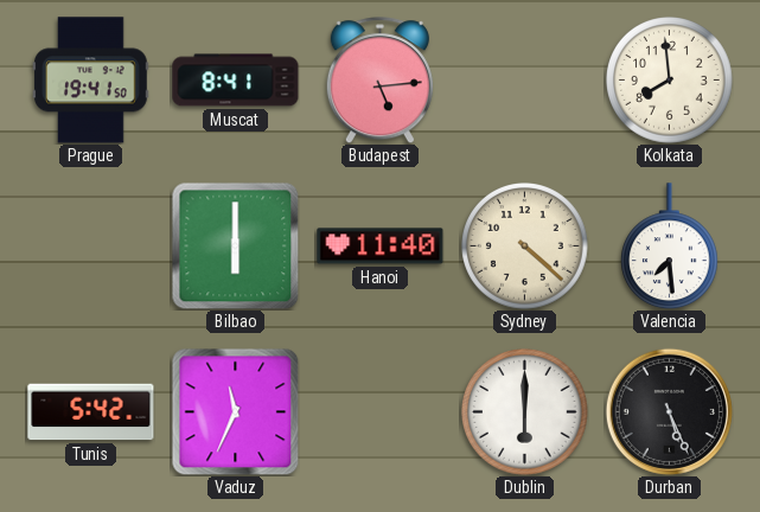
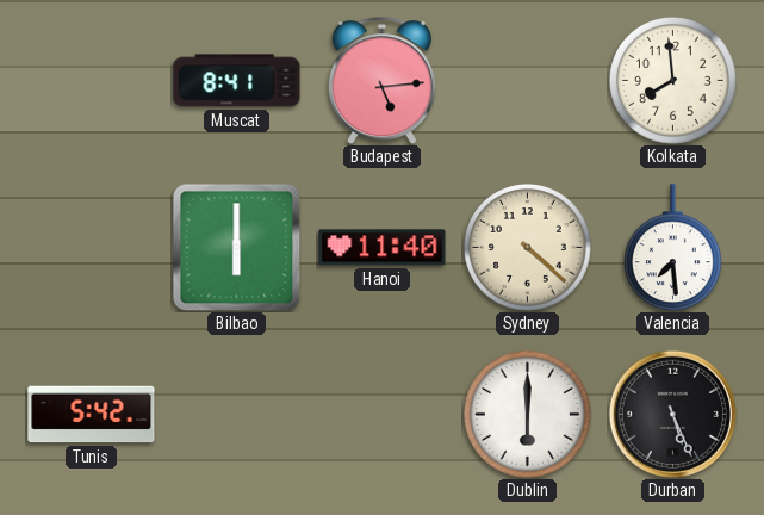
Prague: 19:41 -> none (91, 81)
Vaduz: 11:34 -> none (235, 411)
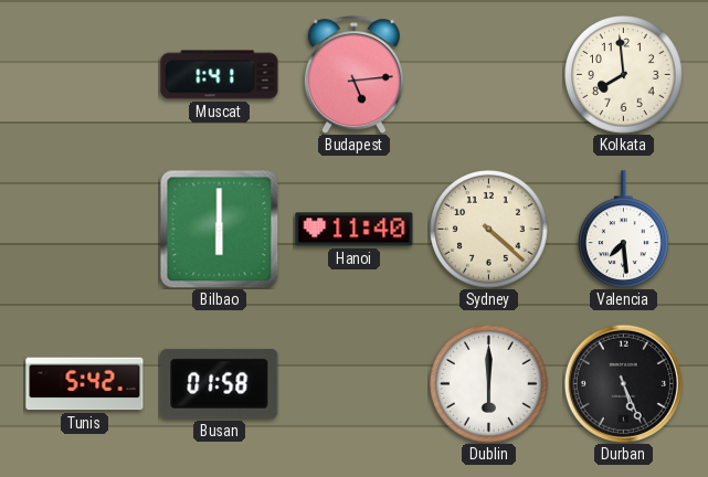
Muscat: 8:41 -> 1:41 (220, 75)
Busan: none -> 01:58 (220, 383)
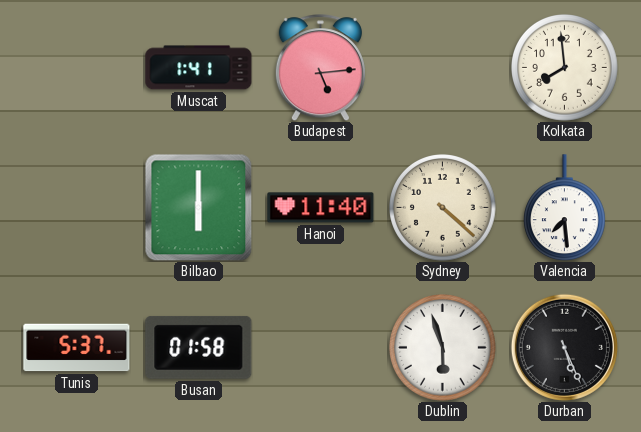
Tunis: 5:42 -> 5:37 (77, 348)
Dublin: 6:00 -> 5:57 (443, 348)
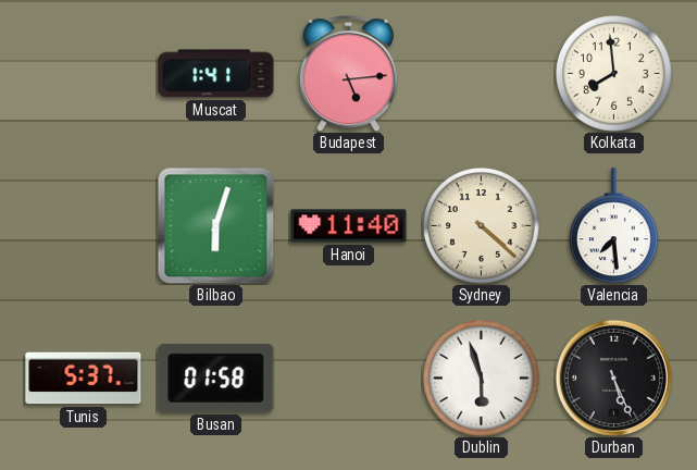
Bilbao: 6:00 -> 6:03 (215, 225)
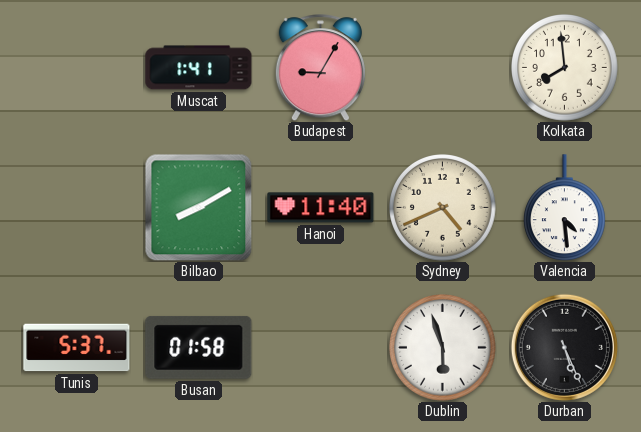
Budapest: 5:14 -> 9:05 (320, 68)
Bilbao: 6:03 -> 8:10 (198, 207)
Sydney: 4:22 -> 4:41 (443, 208)
Valencia: 7:29 -> 4:29 (564, 208)
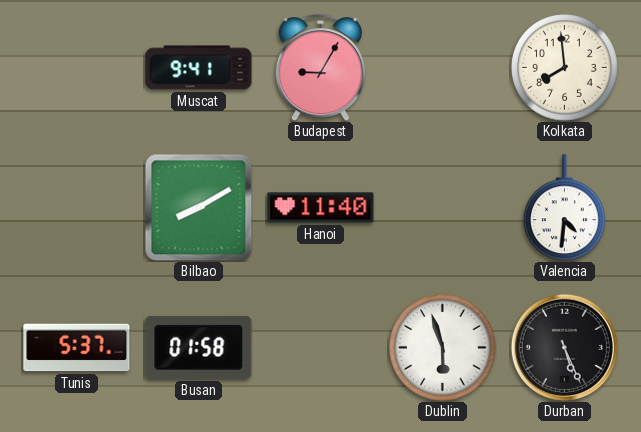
Muscat: 1:41 -> 9:41 (199, 68)
Sydney: 4:41 -> none (443, 208)
Valencia: 4:29 -> 4:31 (564, 208)
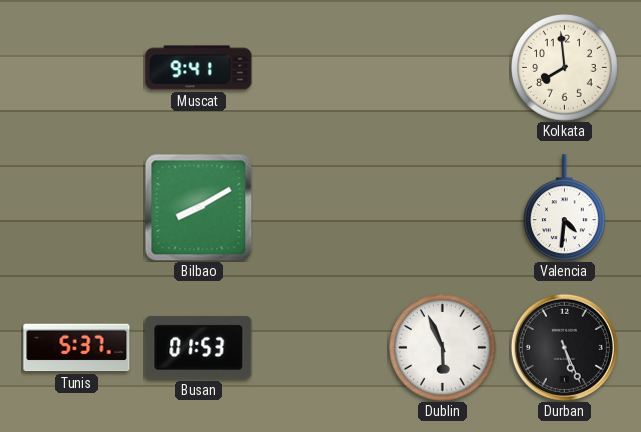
Budapest: 9:05 -> none (320, 68)
Hanoi: 11:40 -> none (321, 208)
Busan: 01:58 -> 01:53 (199, 347)
Dublin: 5:57 -> 5:56 (443, 348)
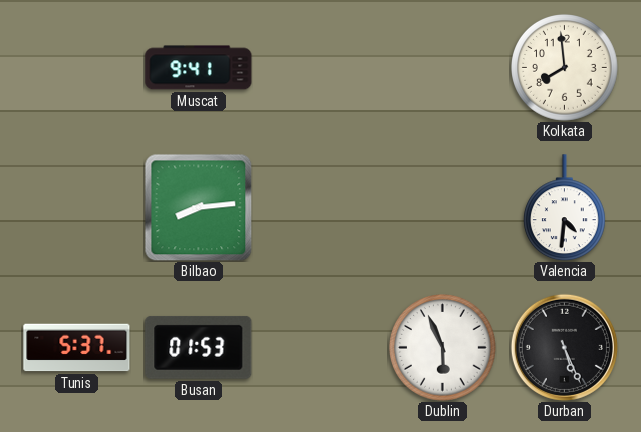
Bilbao: 8:10 -> 8:14 (198, 207)
